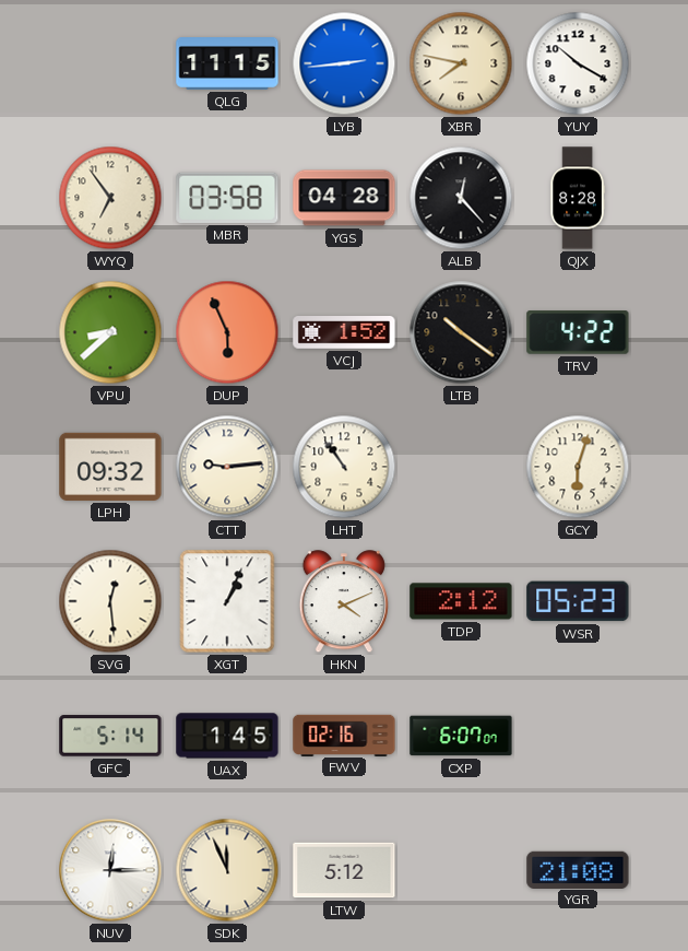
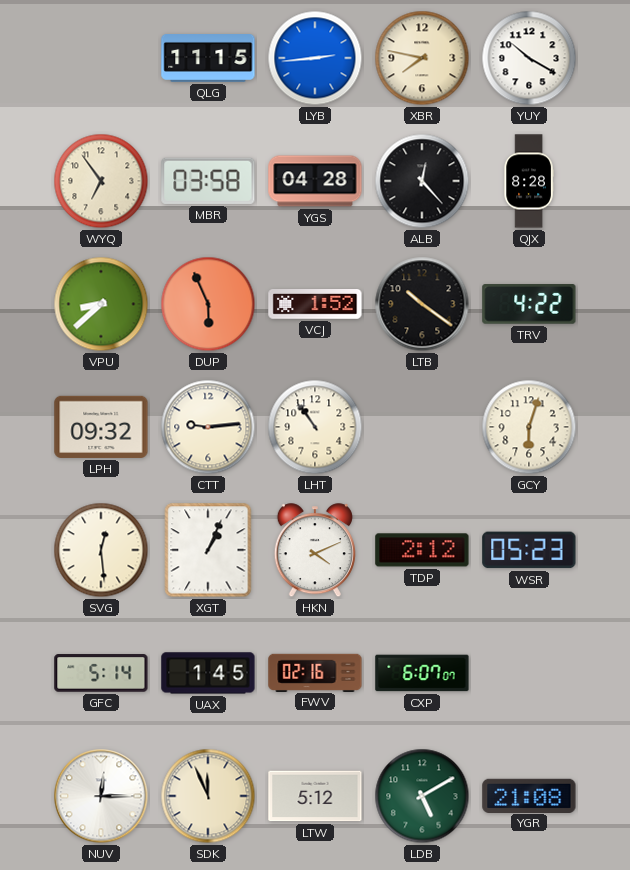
LDB: none -> 5:10 (422, 796)
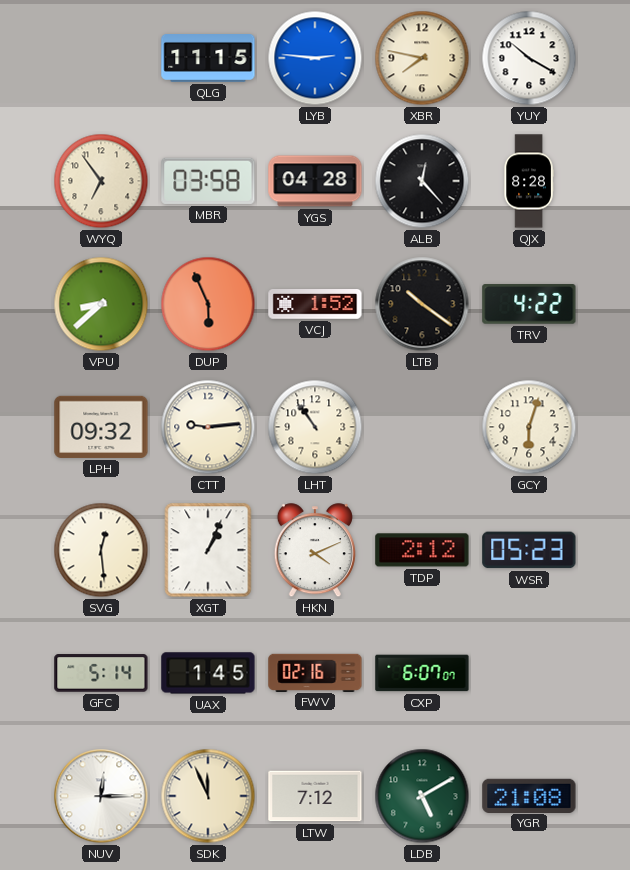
LYB: 2:44 -> 2:46 (315, 58)
LTW: 5:12 -> 7:12 (315, 796)
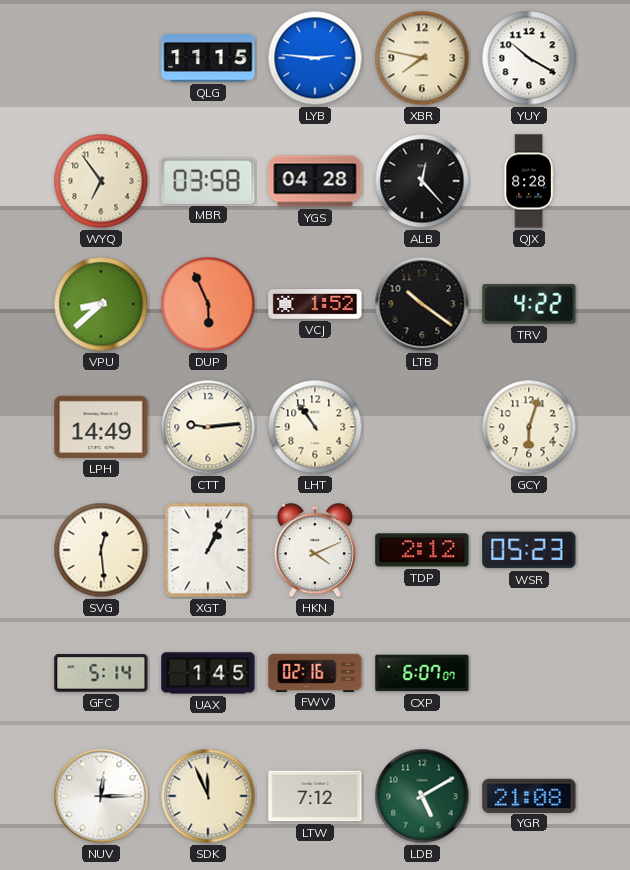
LPH: 09:32 -> 14:49 (101, 427)
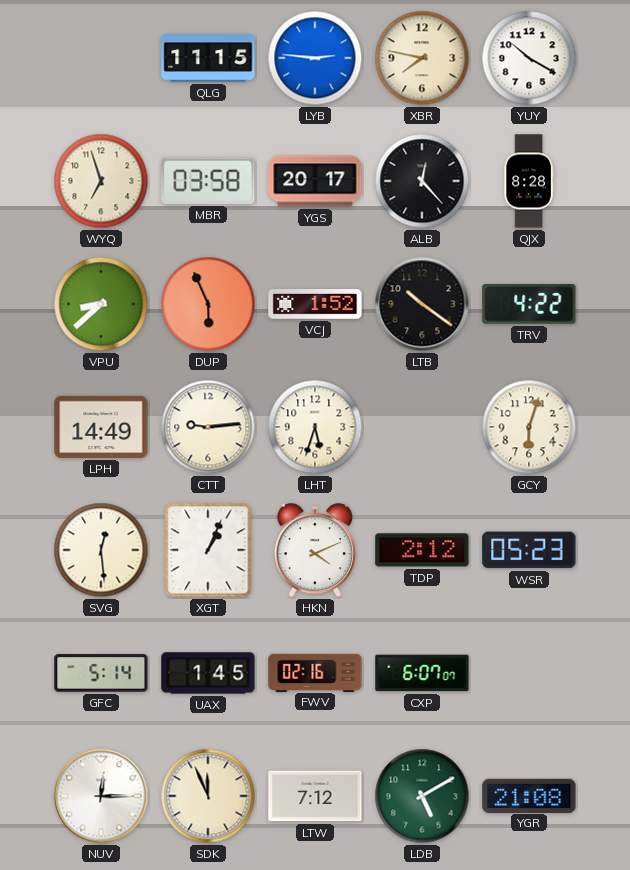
WYQ: 6:54 -> 6:57 (101, 181)
YGS: 04:28 -> 20:17 (315, 181)
LHT: 10:54 -> 5:33 (315, 427)
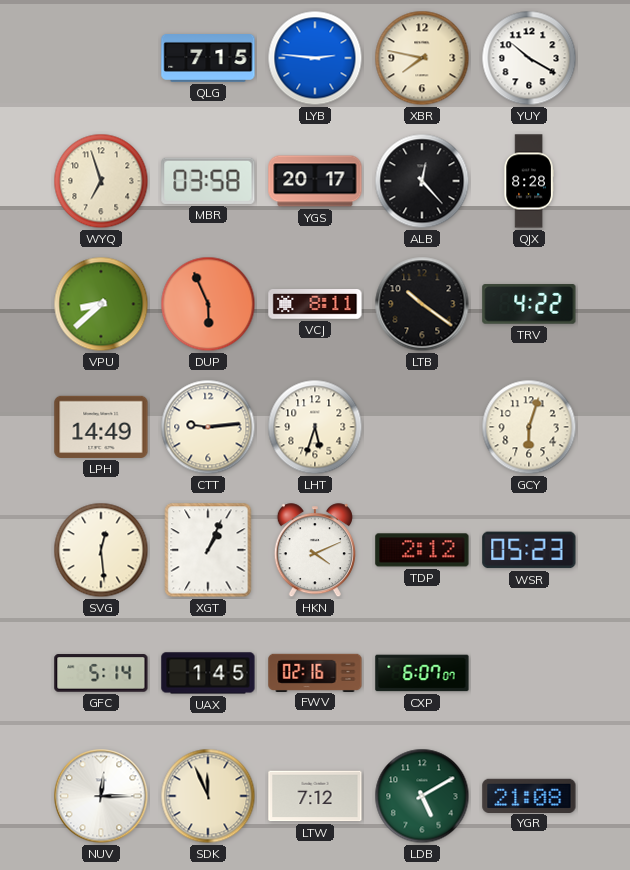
QLG: 11:15 -> 7:15 (208, 59)
VCJ: 1:52 -> 8:11 (315, 305)
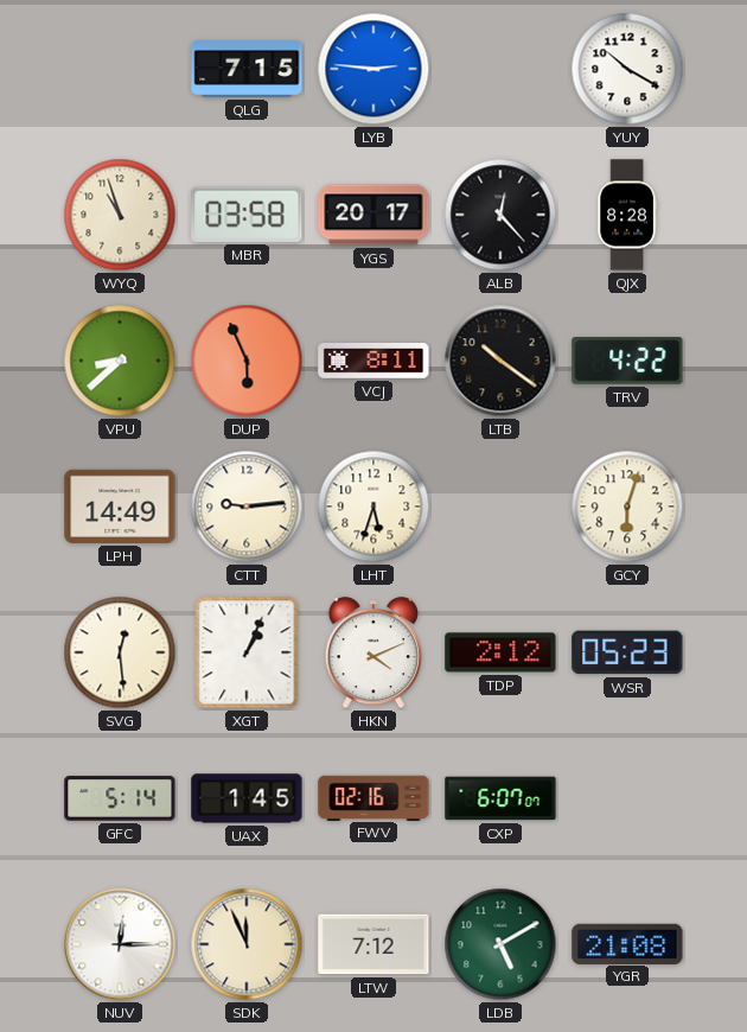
XBR: 7:47 -> none (422, 58)
WYQ: 6:57 -> 10:57 (120, 215)
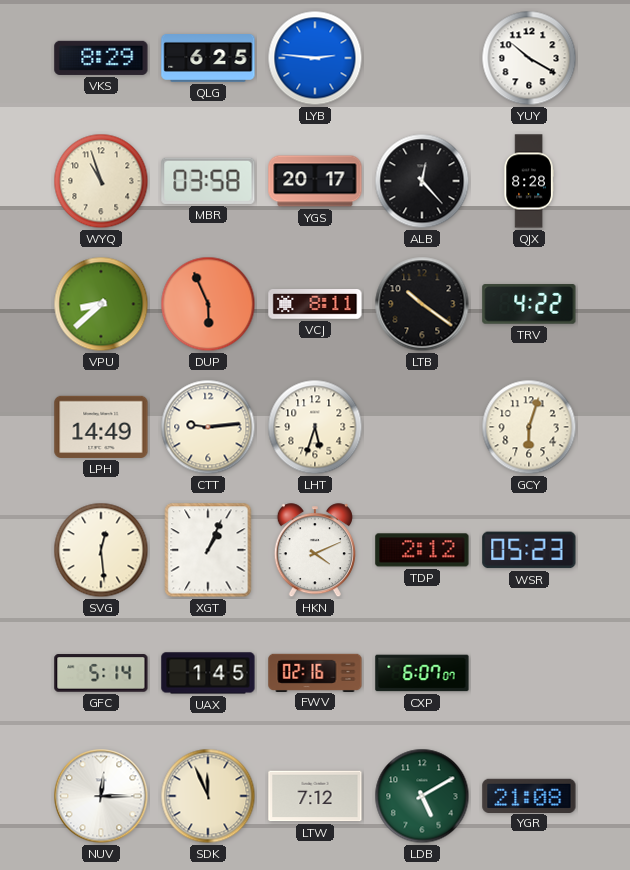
VKS: none -> 8:29 (101, 58)
QLG: 7:15 -> 6:25 (208, 59)
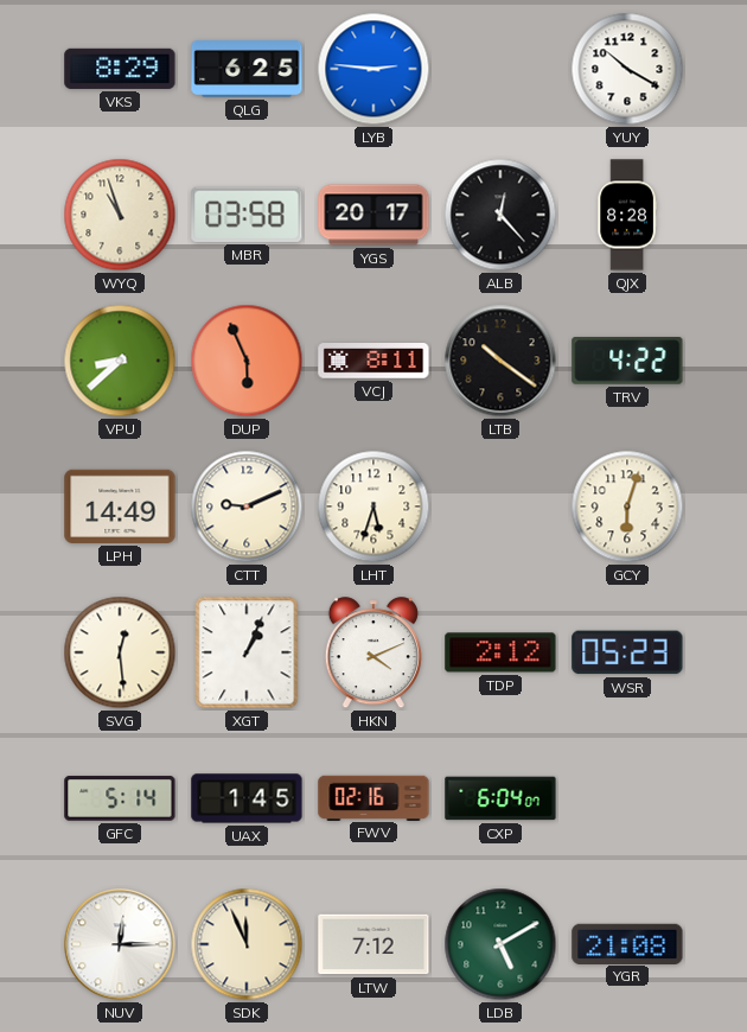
CTT: 9:14 -> 9:11 (247, 507)
CXP: 6:07 -> 6:04 (500, 798)
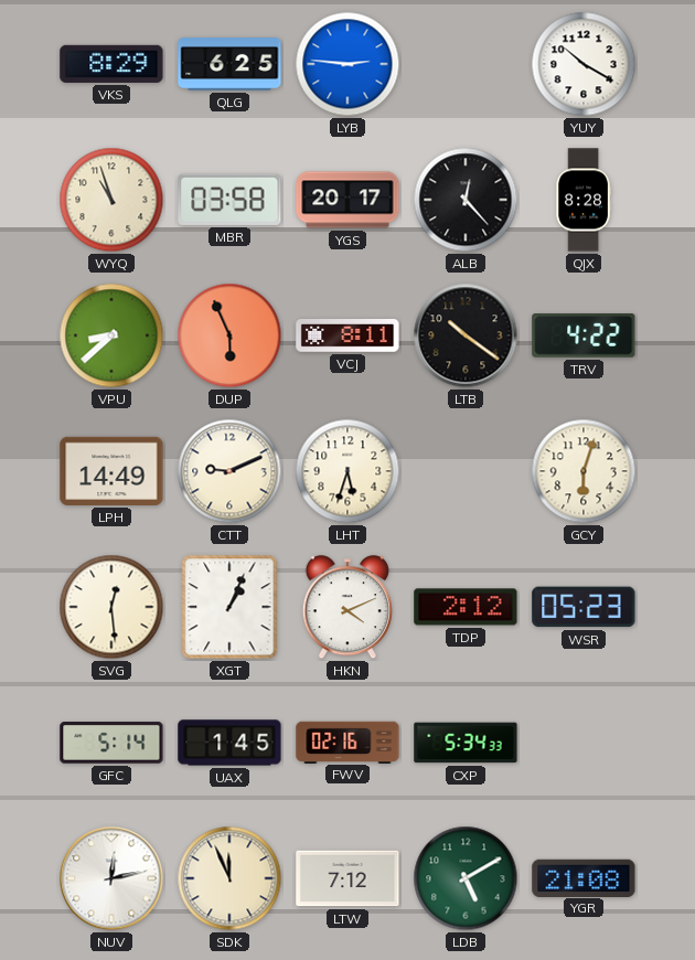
CXP: 6:04 -> 5:34 (466, 743)
NUV: 12:15 -> 12:13 (111, 878)
